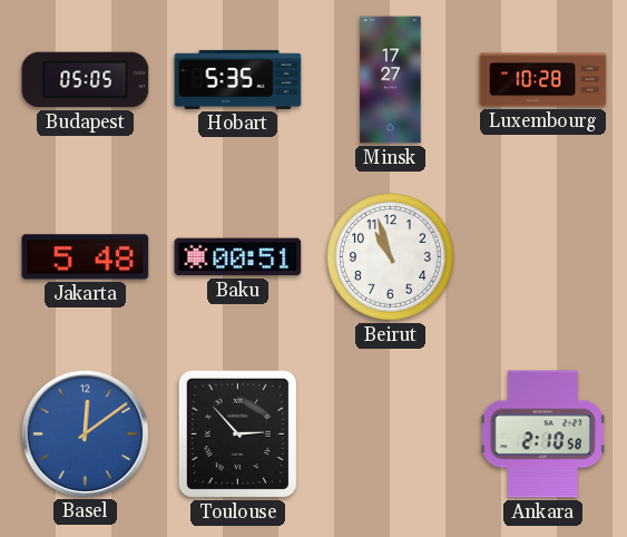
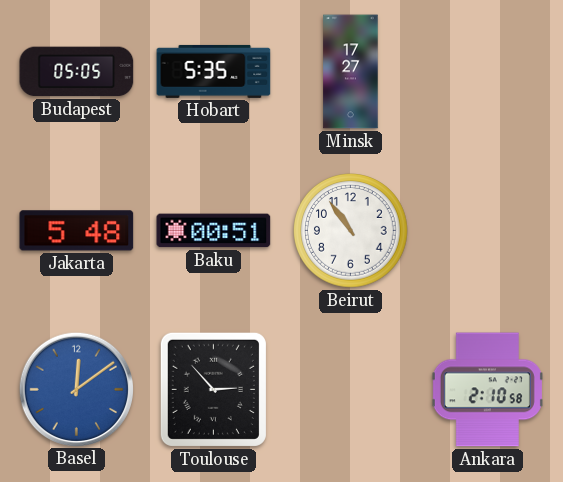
Luxembourg: 10:28 -> none (543, 80)
Beirut: 10:57 -> 10:54 (351, 231)
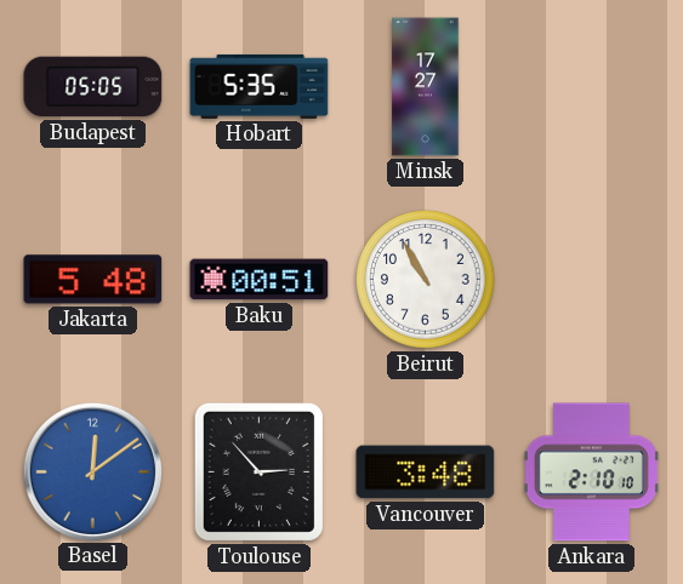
Beirut: 10:54 -> 10:55 (426, 280)
Vancouver: none -> 3:48 (426, 473)
Ankara: 2:10:58 -> 2:10:10 (591, 473)
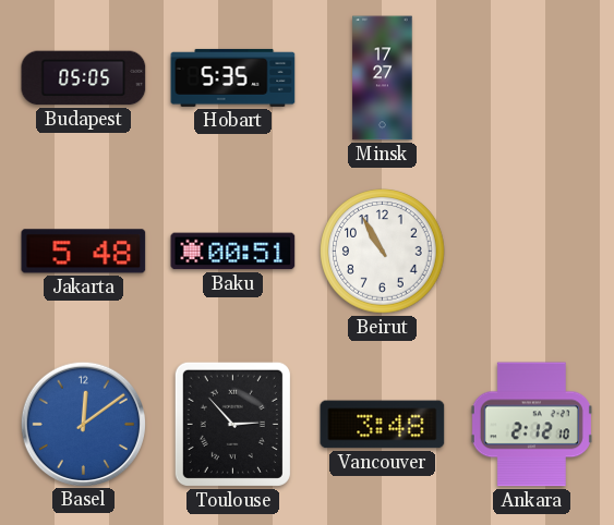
Ankara: 2:10 -> 2:12 (531, 425)
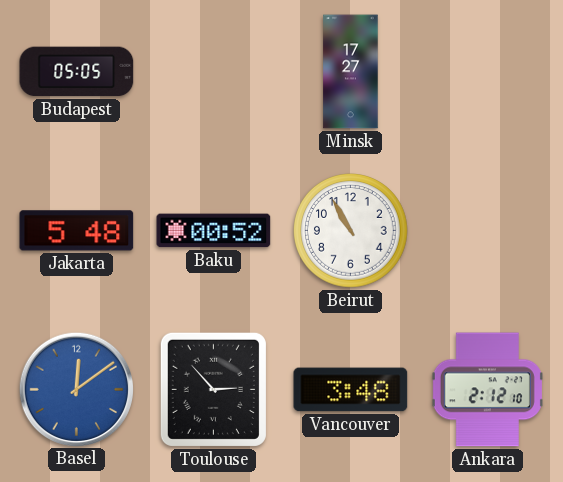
Hobart: 5:35 -> none (233, 77)
Baku: 00:51 -> 00:52 (214, 231)
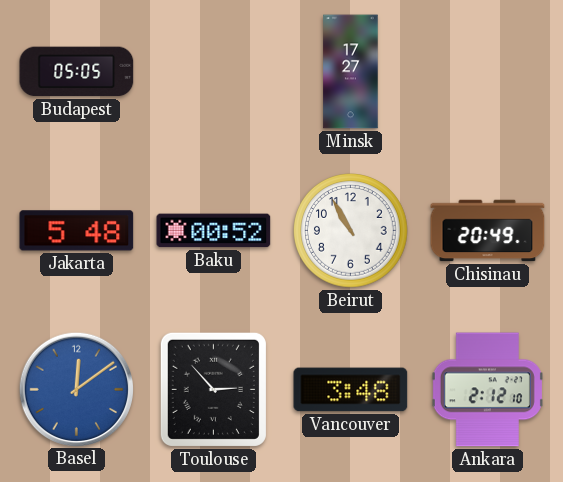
Chisinau: none -> 20:49 (488, 231)
